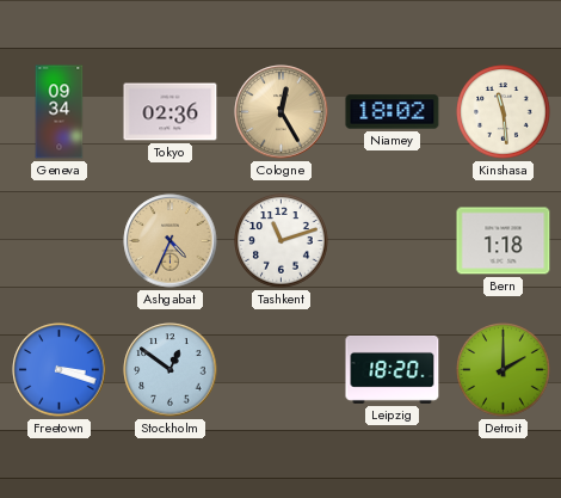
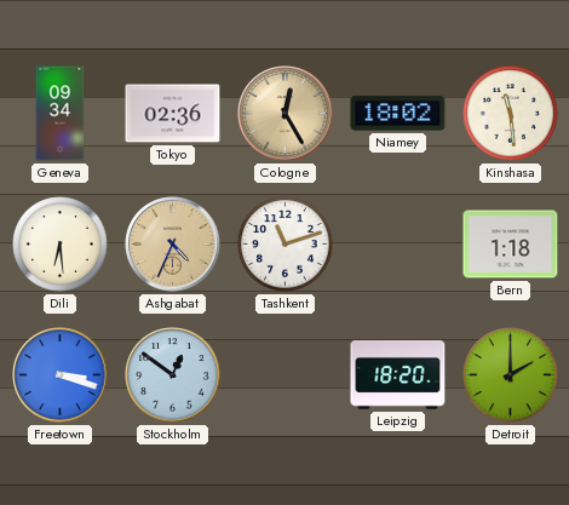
Dili: none -> 6:29 (61, 245)
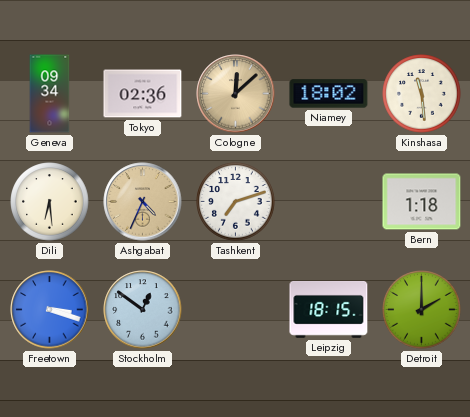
Cologne: 12:25 -> 12:08 (236, 94)
Tashkent: 11:12 -> 7:12 (236, 202)
Leipzig: 18:20 -> 18:15 (329, 309)
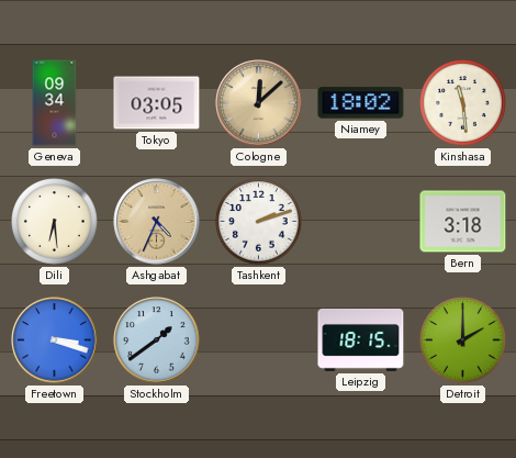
Tokyo: 02:36 -> 03:05 (157, 103)
Tashkent: 7:12 -> 2:12 (259, 222)
Bern: 1:18 -> 3:18 (463, 222)
Stockholm: 12:51 -> 1:39 (157, 340)
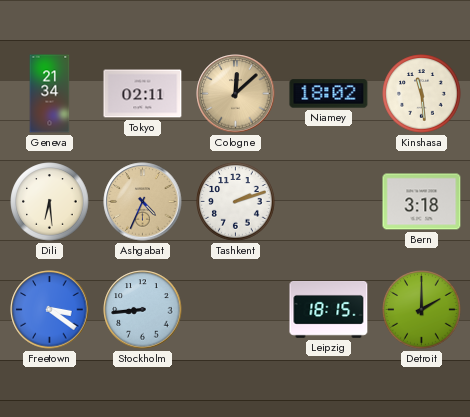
Geneva: 09:34 -> 21:34 (50, 94)
Tokyo: 03:05 -> 02:11 (143, 94)
Freetown: 3:18 -> 3:21 (50, 310)
Stockholm: 1:39 -> 8:44 (143, 310)
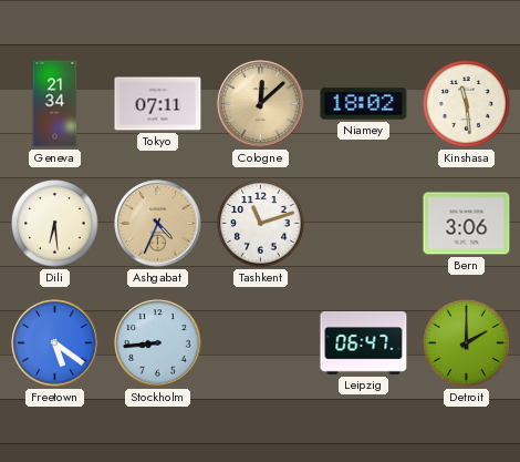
Tokyo: 02:11 -> 07:11 (158, 104)
Tashkent: 2:12 -> 11:12 (261, 224)
Bern: 3:18 -> 3:06 (467, 224)
Freetown: 3:21 -> 5:21 (55, 343)
Leipzig: 18:15 -> 06:47 (364, 342)
